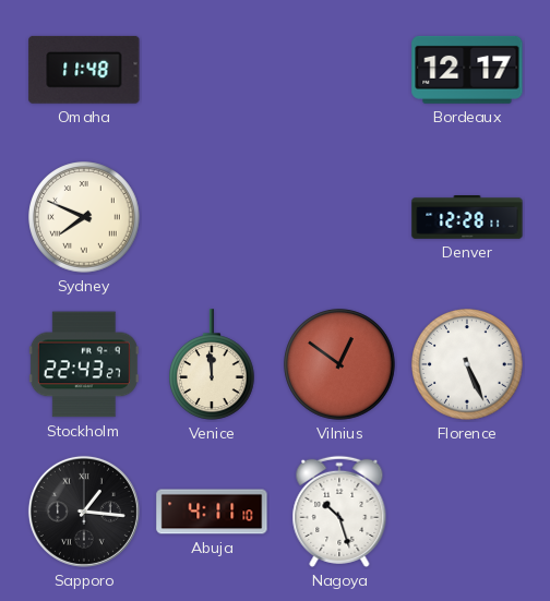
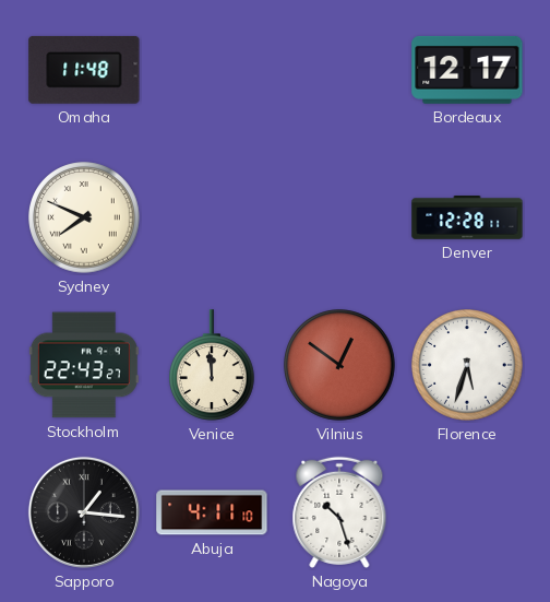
Florence: 5:26 -> 5:33 (467, 365)
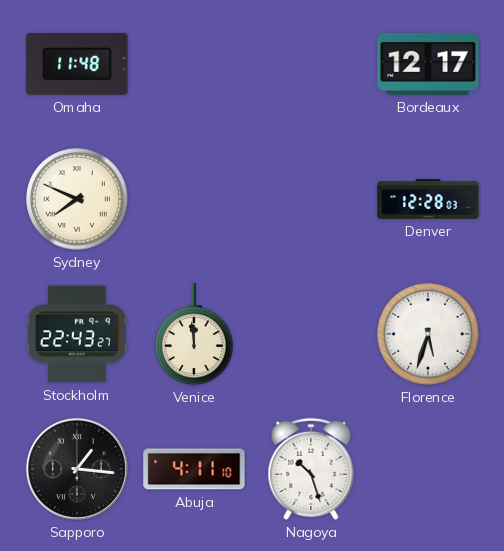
Denver: 12:28:11 -> 12:28:03 (428, 200)
Vilnius: 12:51 -> none (339, 365)
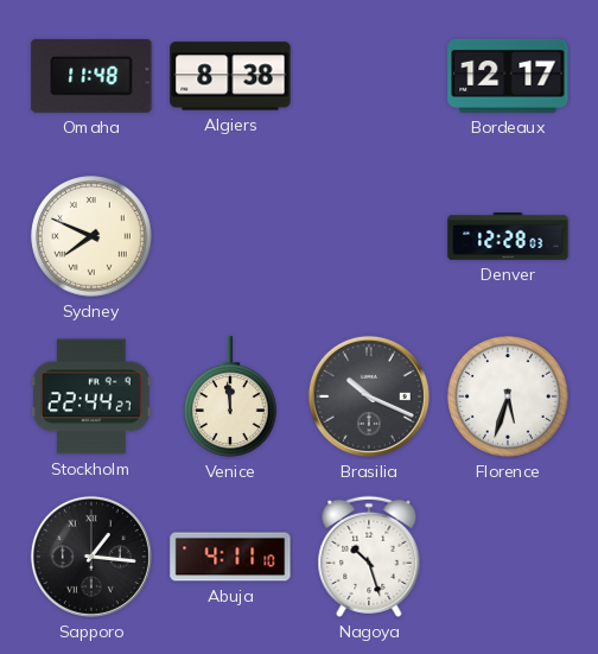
Algiers: none -> 8:38 (230, 76)
Stockholm: 22:43 -> 22:44 (91, 396)
Brasilia: none -> 10:19 (369, 396)
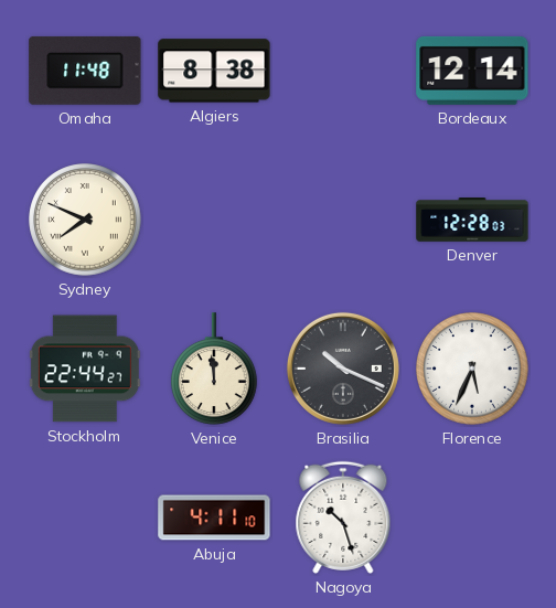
Bordeaux: 12:17 -> 12:14 (472, 71)
Florence: 5:33 -> 5:34 (472, 369)
Sapporo: 1:16 -> none (91, 557)
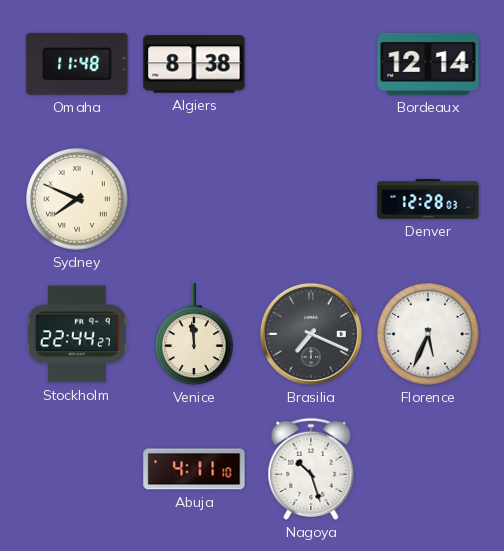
Brasilia: 10:19 -> 7:19 (311, 334)
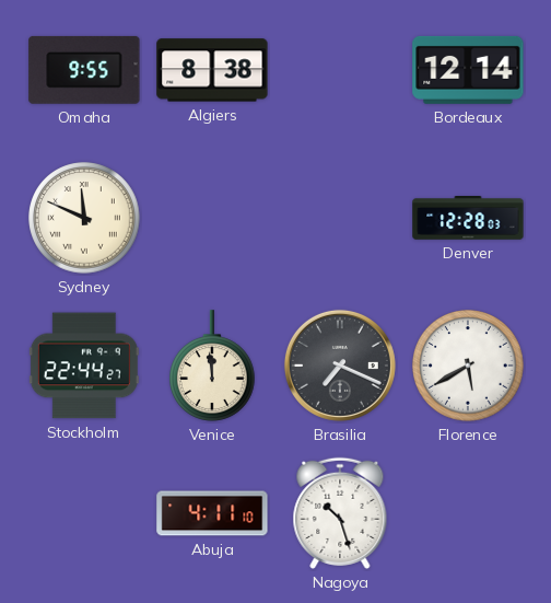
Omaha: 11:48 -> 9:55 (84, 70)
Sydney: 7:49 -> 11:49 (84, 218)
Florence: 5:34 -> 5:40 (468, 366)
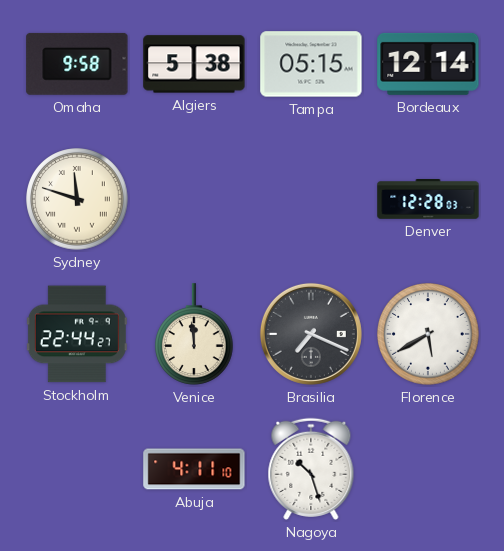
Omaha: 9:55 -> 9:58 (77, 64)
Algiers: 8:38 -> 5:38 (194, 64)
Tampa: none -> 05:15 (311, 64)
Sydney: 11:49 -> 11:48 (77, 199)
